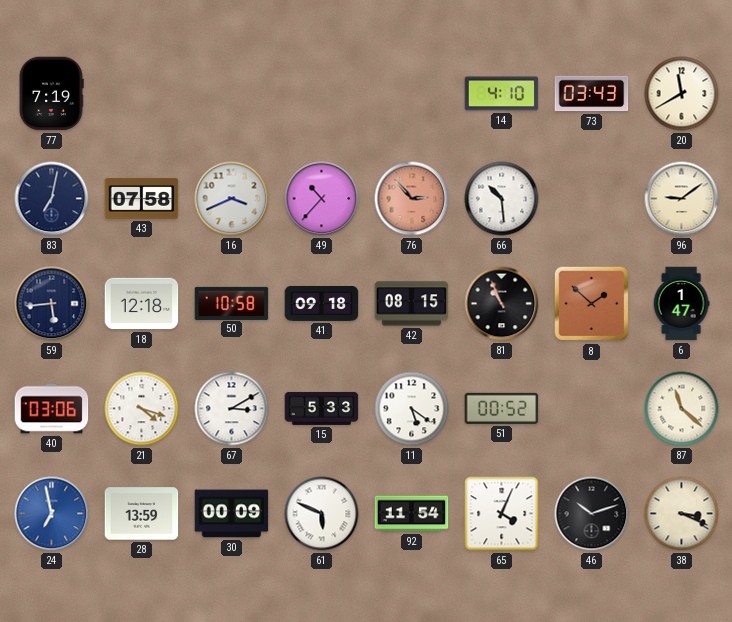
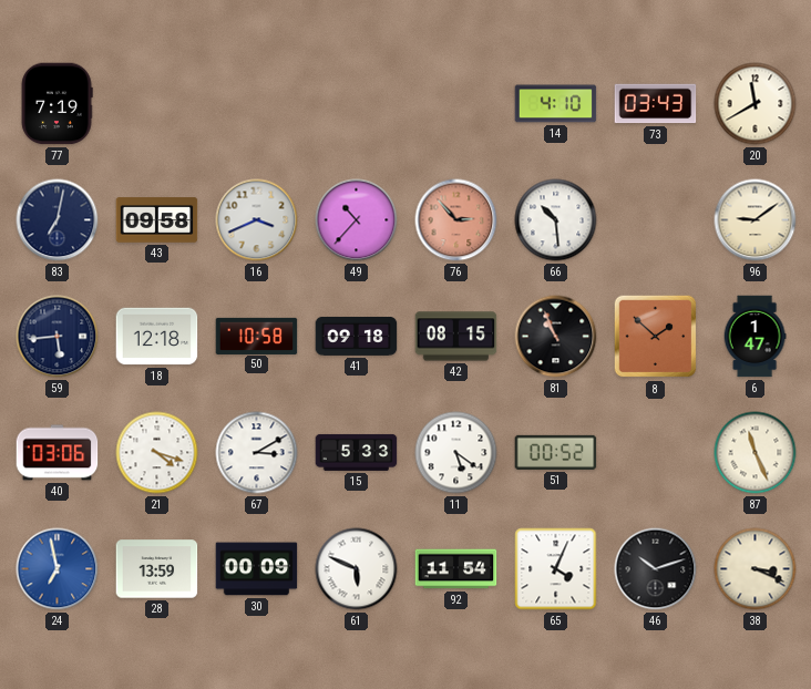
43: 07:58 -> 09:58 (157, 220)
87: 11:22 -> 11:26 (756, 453)
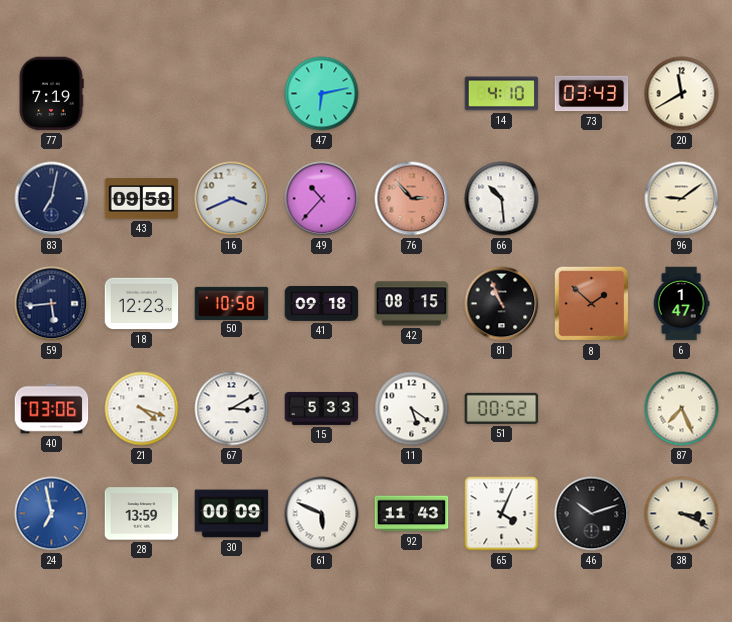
47: none -> 6:13 (322, 94)
18: 12:18 -> 12:23 (142, 304)
87: 11:26 -> 7:26 (682, 409)
92: 11:54 -> 11:43 (412, 514)
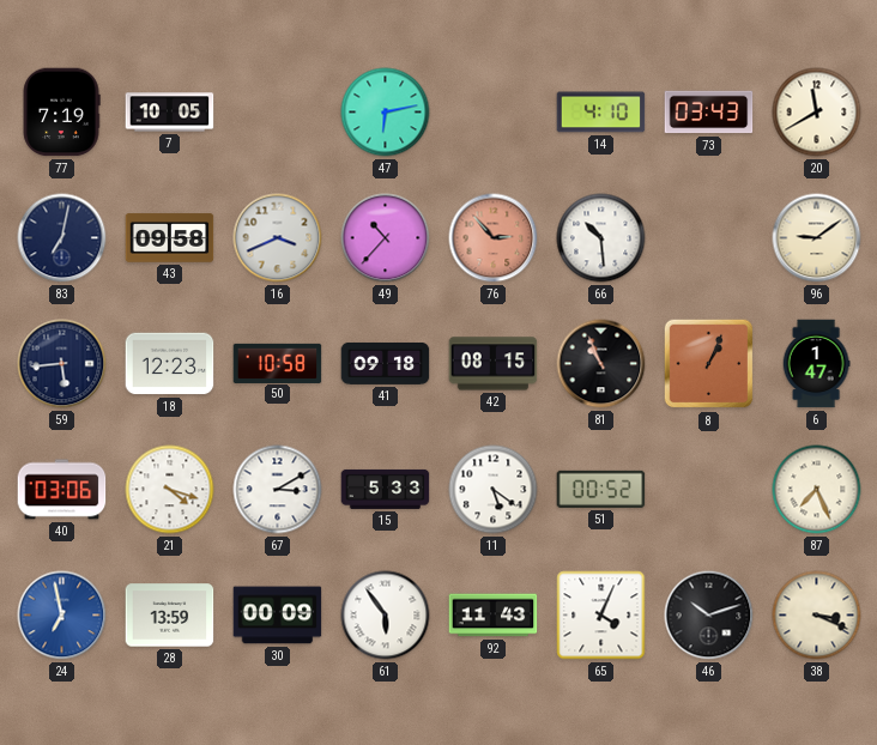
7: none -> 10:05 (170, 113)
8: 1:52 -> 1:04 (709, 364)
61: 5:49 -> 5:54 (386, 616)
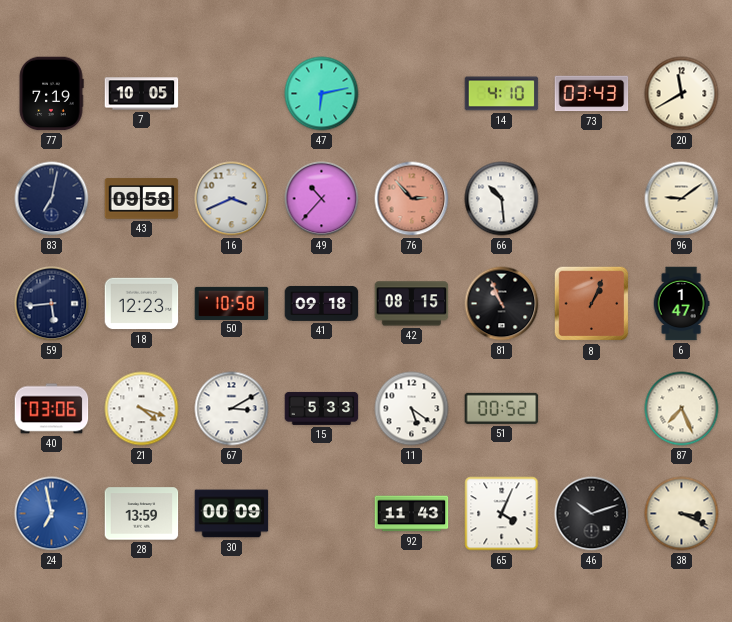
61: 5:54 -> none (386, 616)
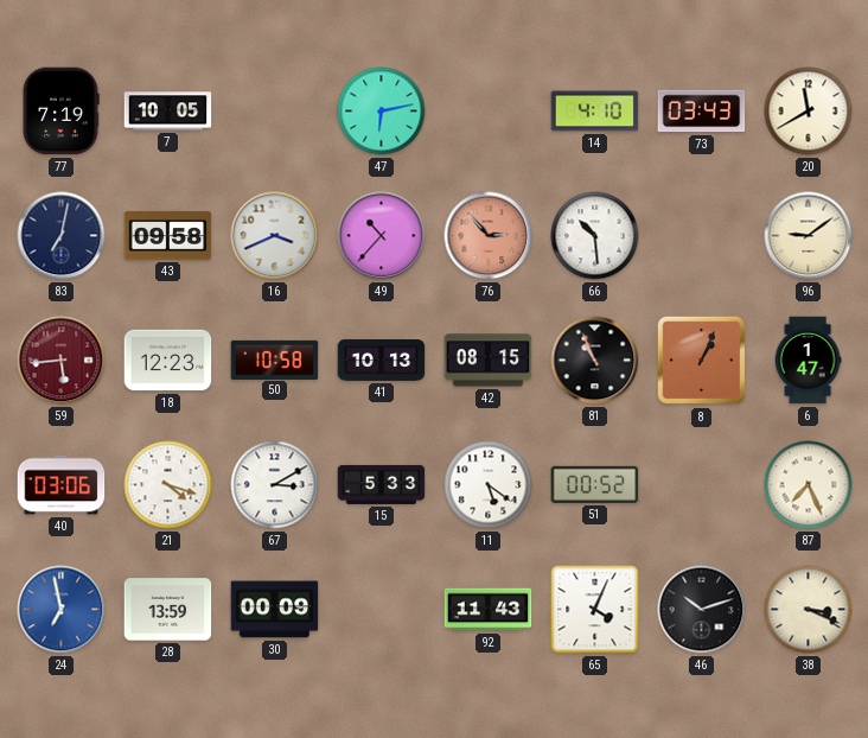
59 dial: navy -> burgundy (62, 361)
41: 09:18 -> 10:13 (382, 360)
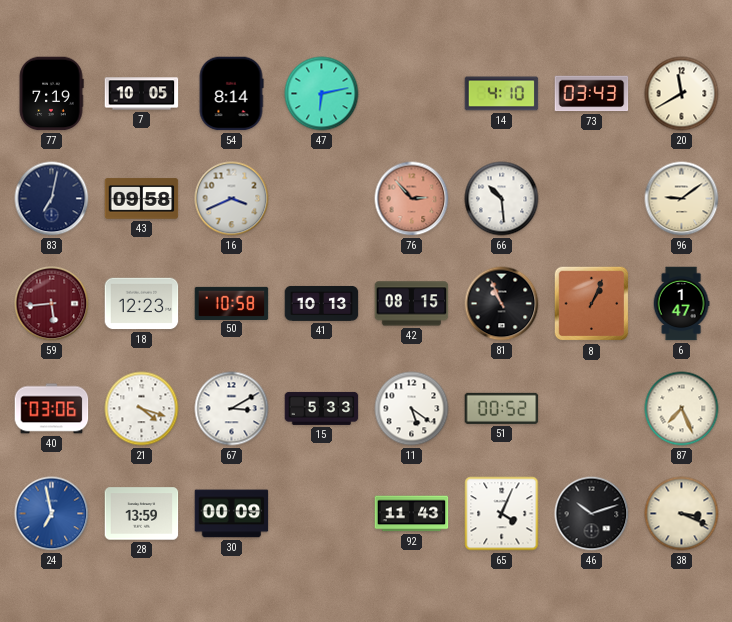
54: none -> 8:14 (231, 94)
49: 10:37 -> none (382, 236)
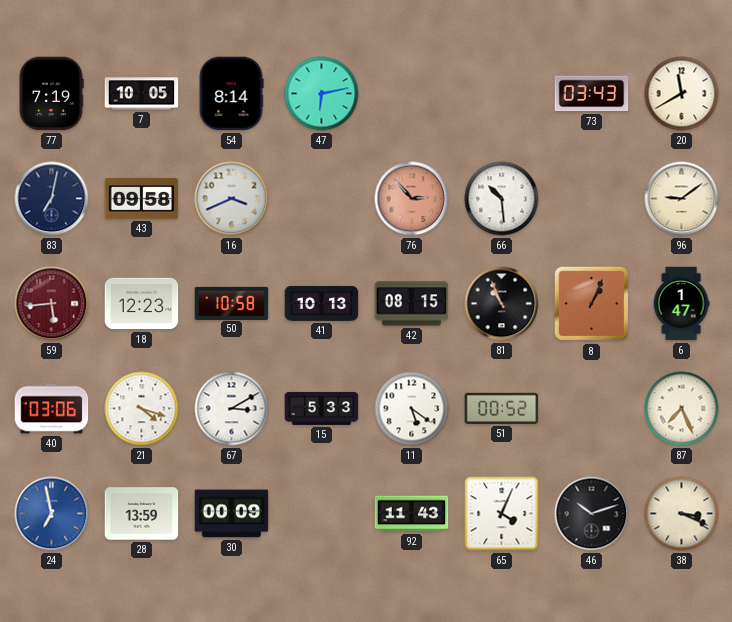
14: 4:10 -> none (502, 94)
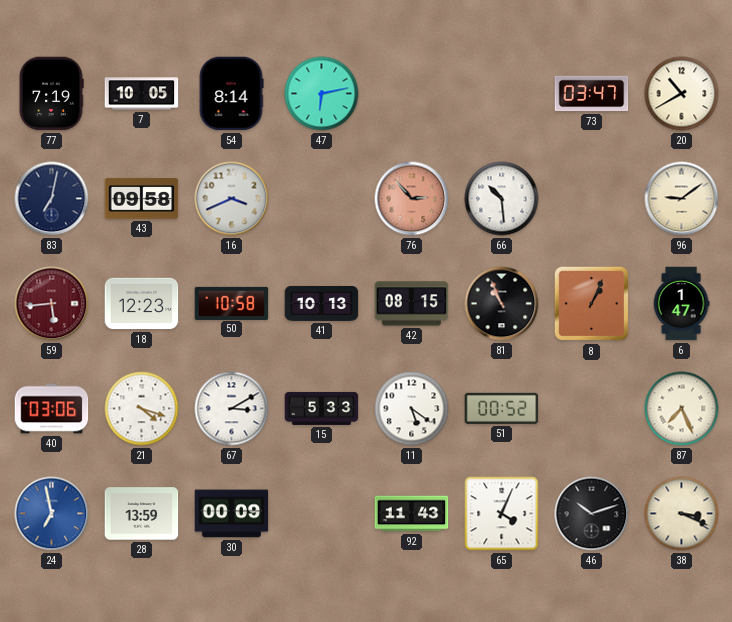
73: 03:43 -> 03:47 (592, 94)
20: 11:40 -> 10:40 (682, 94)
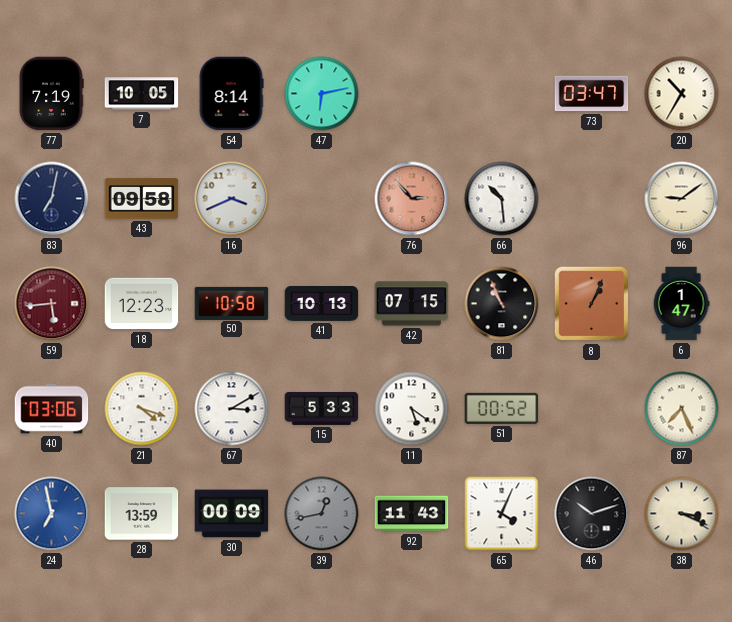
20: 10:40 -> 10:35 (682, 94)
42: 08:15 -> 07:15 (412, 304)
39: none -> 12:43 (322, 514)
